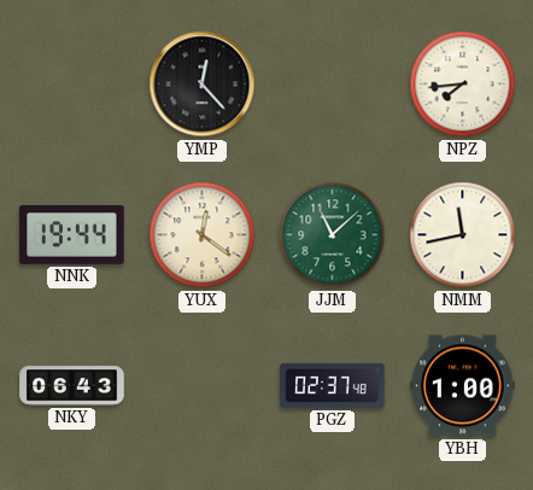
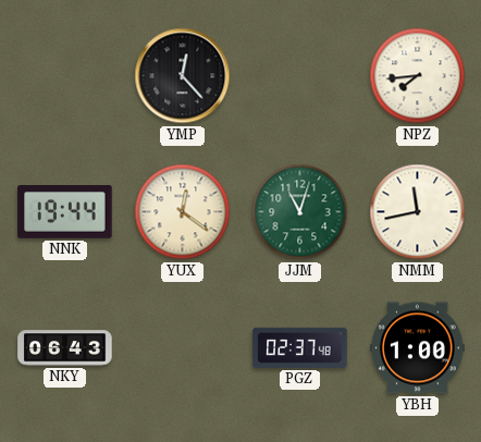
JJM: 11:08 -> 11:03 (300, 212)
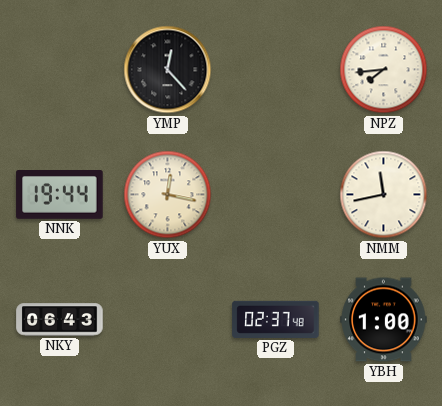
YUX: 12:21 -> 12:17 (168, 195)
JJM: 11:03 -> none (300, 212)
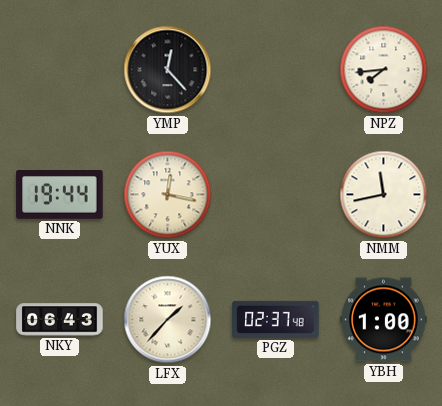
LFX: none -> 1:37 (168, 320)
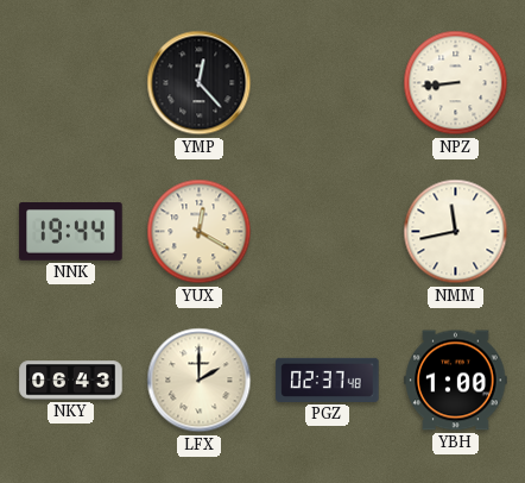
NPZ: 7:44 -> 8:44 (456, 83)
YUX: 12:17 -> 12:20 (200, 232)
LFX: 1:37 -> 2:00 (200, 381)
